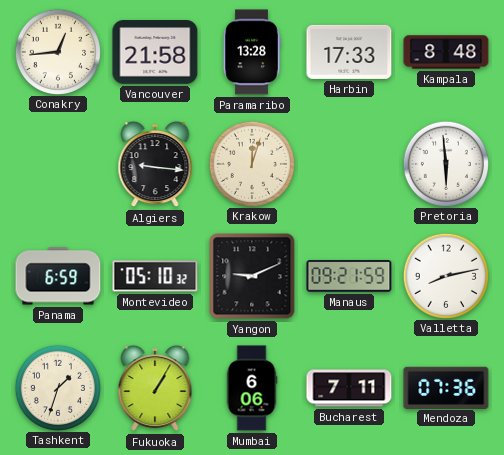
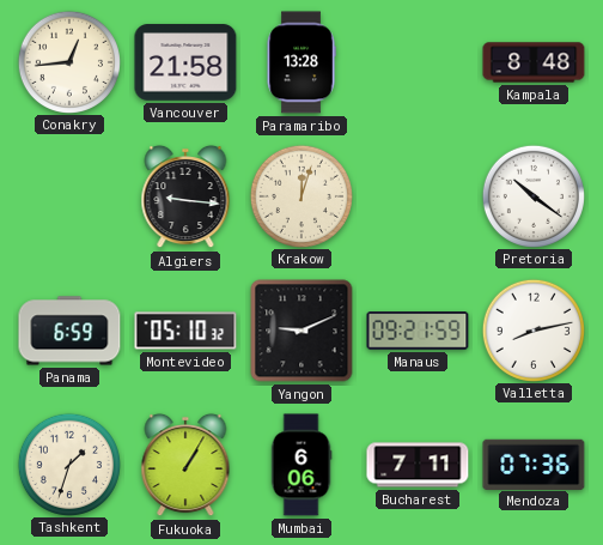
Harbin: 17:33 -> none (349, 52)
Pretoria: 5:59 -> 10:21 (532, 195)
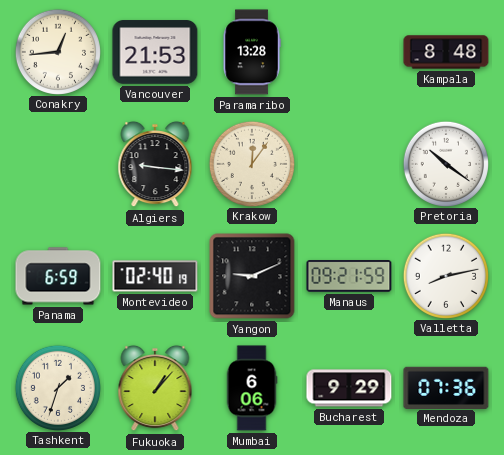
Vancouver: 21:58 -> 21:53 (155, 52)
Krakow: 12:03 -> 12:06 (251, 163)
Montevideo: 05:10 -> 02:40 (155, 276)
Fukuoka: 1:05 -> 1:07 (155, 388)
Bucharest: 7:11 -> 9:29 (349, 388)
